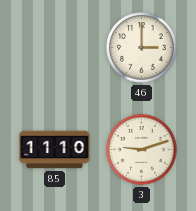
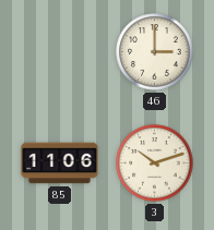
85: 11:10 -> 11:06 (60, 164)
3: 9:12 -> 10:12 (155, 164)
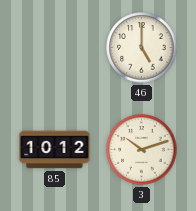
46: 3:00 -> 5:00 (142, 48)
85: 11:06 -> 10:12 (55, 150)
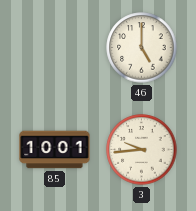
85: 10:12 -> 10:01 (55, 150)
3: 10:12 -> 9:44 (142, 150)
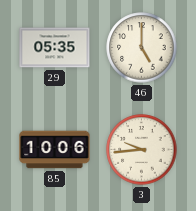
29: none -> 05:35 (55, 48)
85: 10:01 -> 10:06 (55, 150)
